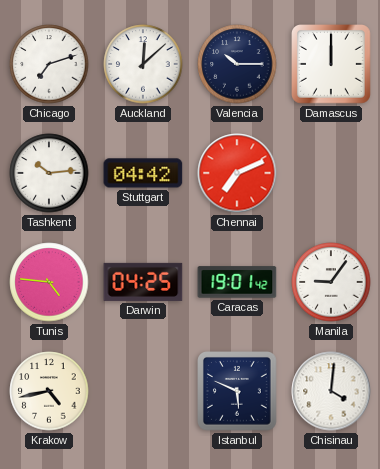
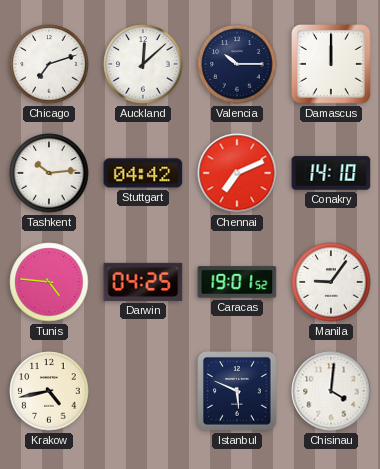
Conakry: none -> 14:10 (331, 173)
Caracas: 19:01:42 -> 19:01:52 (237, 282)
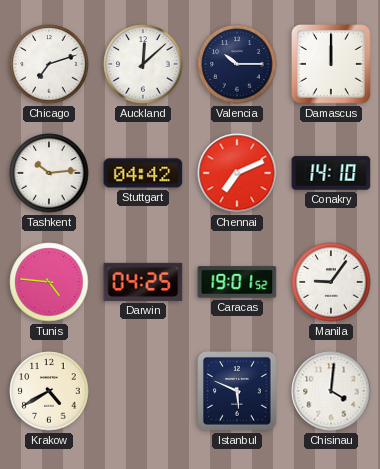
Krakow: 4:43 -> 4:40 (49, 391)
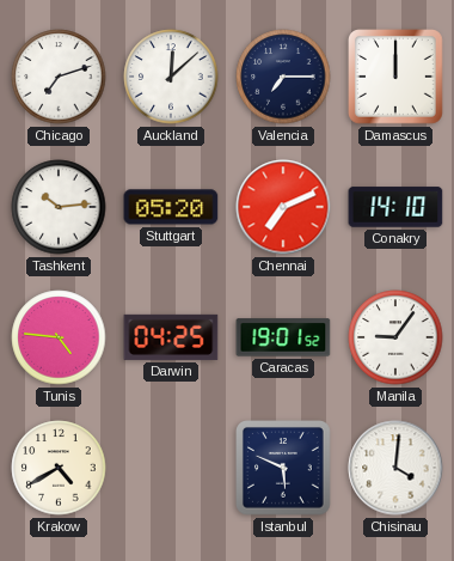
Valencia: 10:15 -> 7:15 (283, 77)
Stuttgart: 04:42 -> 05:20 (171, 207)
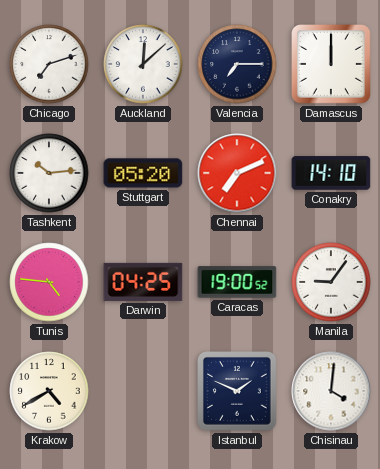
Caracas: 19:01 -> 19:00 (237, 282)
Istanbul: 5:49 -> 1:49 (238, 392)
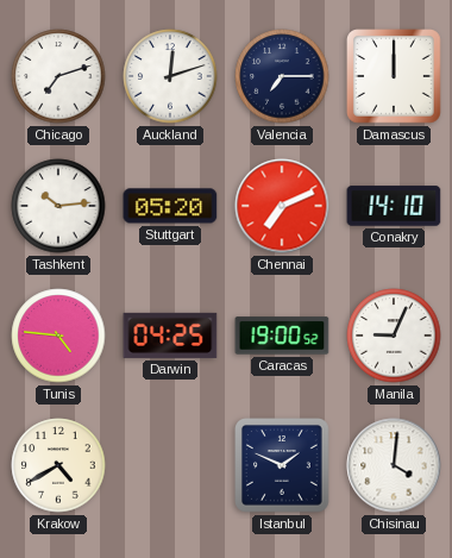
Auckland: 12:08 -> 12:12 (170, 76)
Manila: 9:06 -> 9:04 (394, 336)
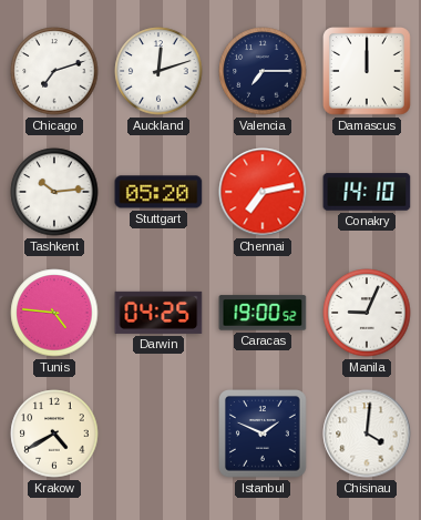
Chennai: 7:11 -> 7:13 (263, 192)
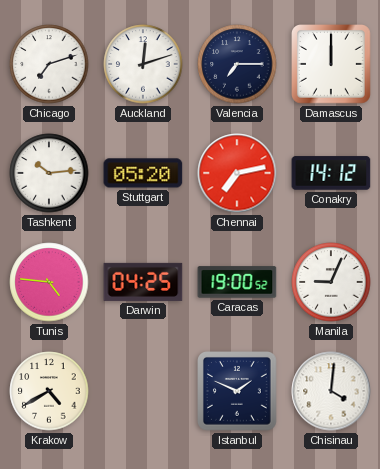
Conakry: 14:10 -> 14:12 (331, 173)
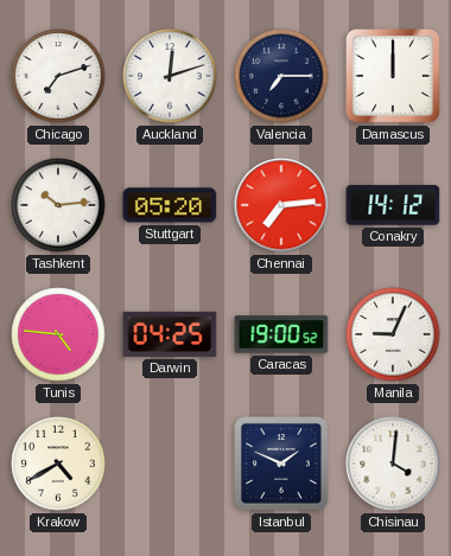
Chennai: 7:13 -> 7:14 (281, 205)
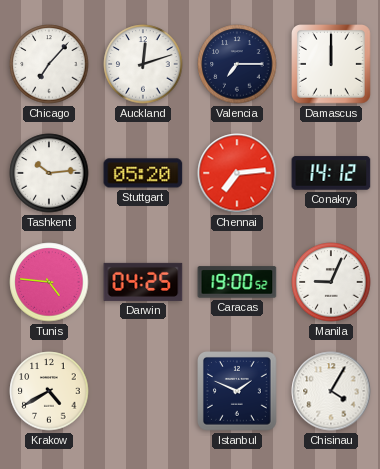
Chicago: 7:12 -> 7:07 (49, 64)
Chisinau: 4:01 -> 4:05 (331, 391)
